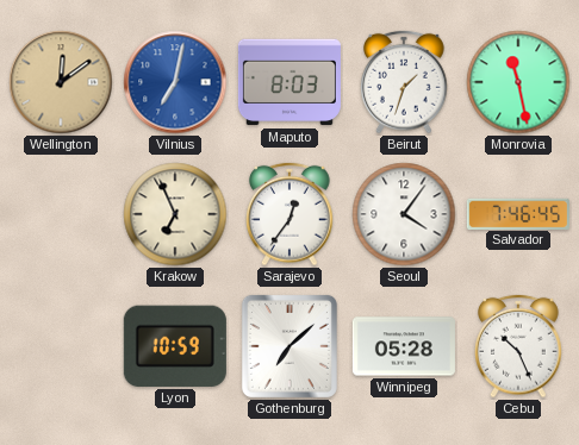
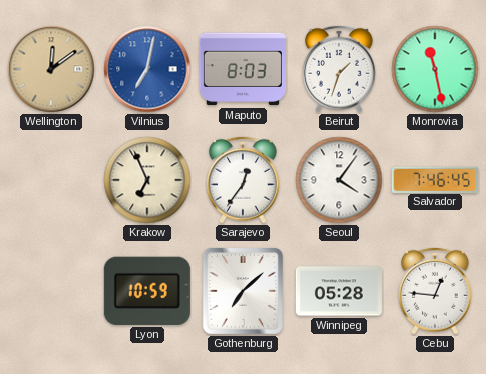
Cebu: 10:26 -> 12:46 (435, 291)
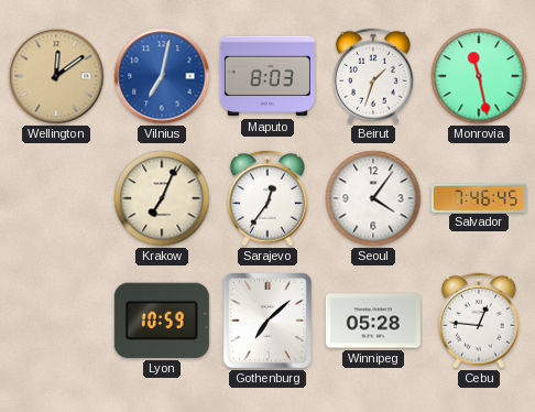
Krakow: 6:56 -> 7:04 (162, 198)
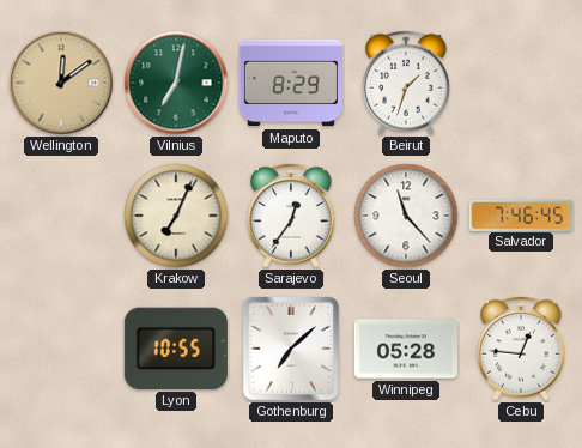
Vilnius dial: blue -> green (176, 83)
Maputo: 8:03 -> 8:29 (291, 83)
Monrovia: 11:28 -> none (479, 76)
Seoul: 4:06 -> 11:23 (406, 216)
Lyon: 10:59 -> 10:55 (176, 349)
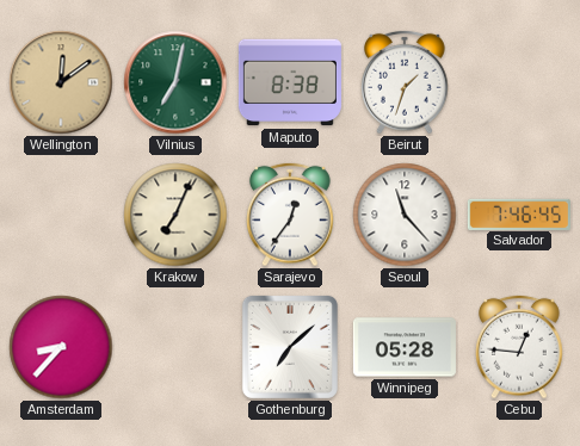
Maputo: 8:29 -> 8:38 (290, 82)
Amsterdam: none -> 8:37 (61, 347)
Lyon: 10:55 -> none (176, 349)
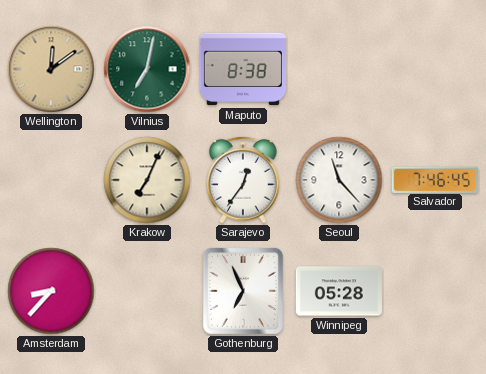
Beirut: 1:33 -> none (405, 82)
Gothenburg: 7:08 -> 6:56 (243, 291)
Cebu: 12:46 -> none (519, 347)
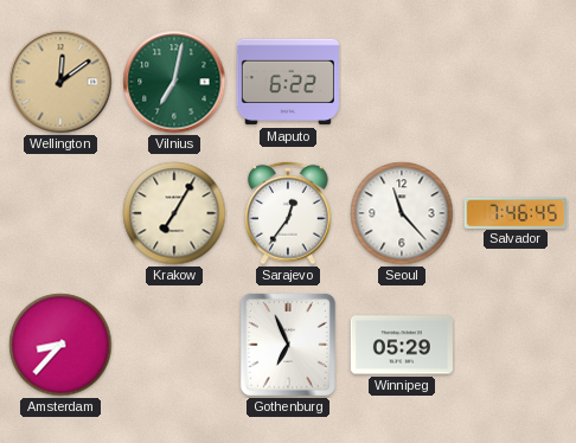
Maputo: 8:38 -> 6:22 (288, 82)
Krakow: 7:04 -> 7:05 (174, 213)
Winnipeg: 05:28 -> 05:29 (402, 345)
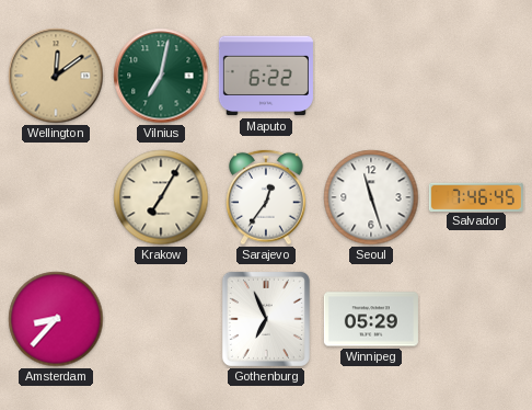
Seoul: 11:23 -> 11:27 (371, 197)
